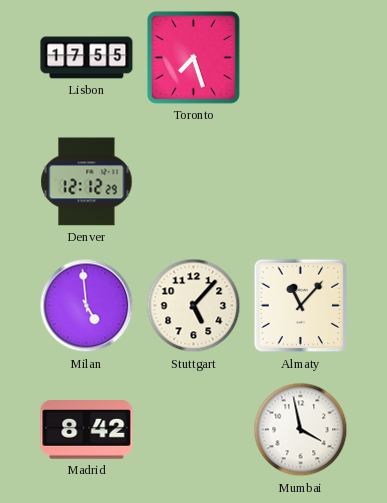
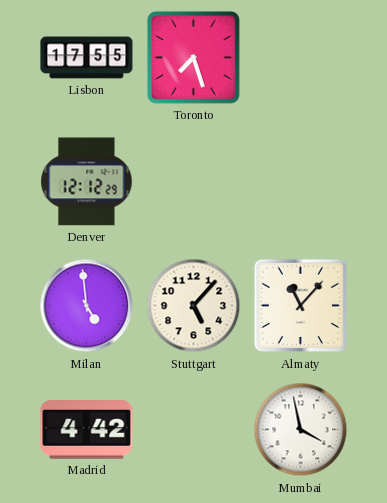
Madrid: 8:42 -> 4:42 (87, 430)
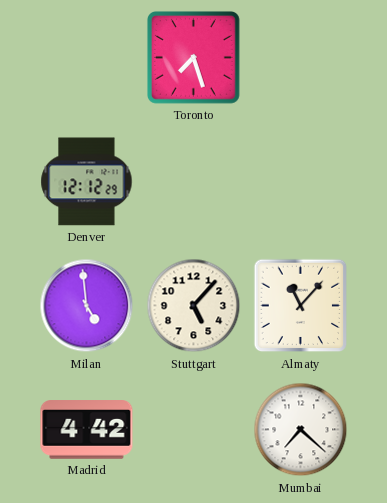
Lisbon: 17:55 -> none (87, 58)
Mumbai: 3:58 -> 7:22 (301, 430)
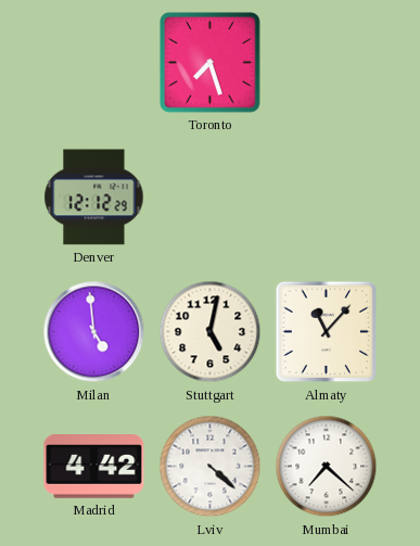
Stuttgart: 5:07 -> 5:02 (211, 332)
Lviv: none -> 4:22 (211, 467)
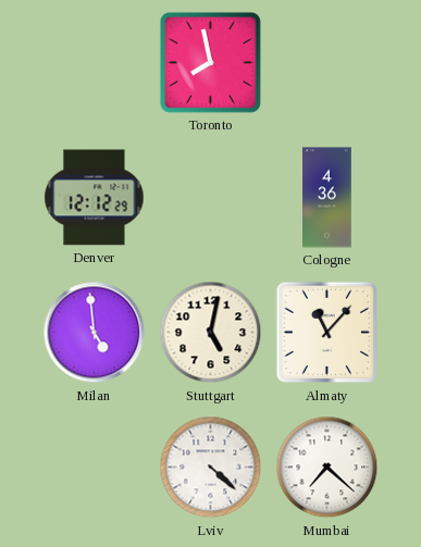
Toronto: 7:27 -> 7:58 (210, 62)
Cologne: none -> 4:36 (327, 198)
Madrid: 4:42 -> none (94, 467)
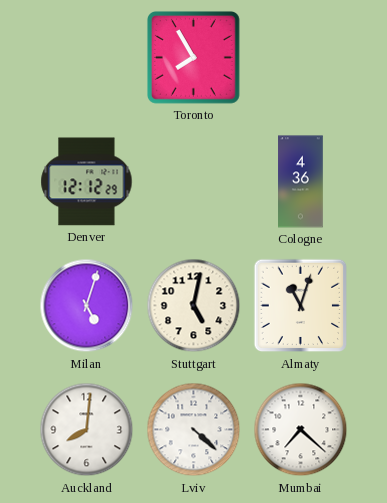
Toronto: 7:58 -> 7:55 (193, 57)
Milan: 4:59 -> 5:03 (87, 306)
Almaty: 11:07 -> 11:03 (301, 306)
Auckland: none -> 8:01 (87, 430)
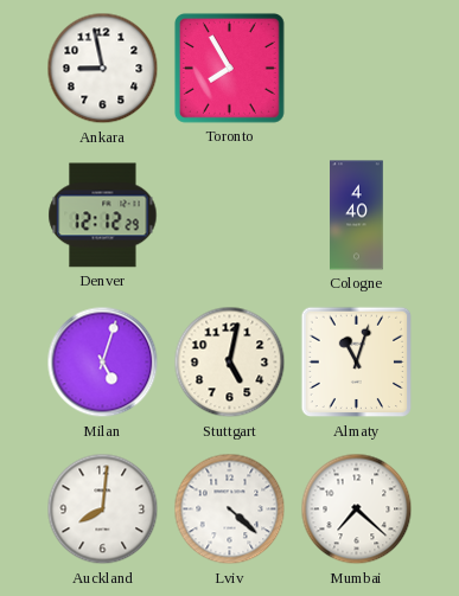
Ankara: none -> 8:58 (103, 69)
Cologne: 4:36 -> 4:40 (357, 216)
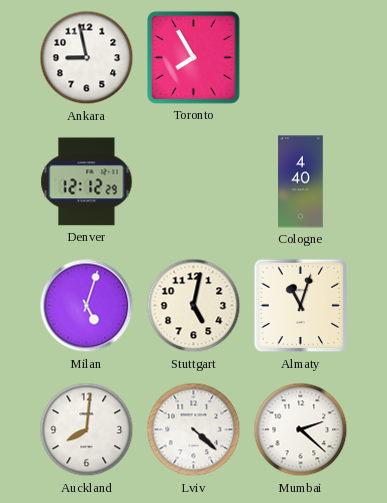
Mumbai: 7:22 -> 2:22 (301, 430)
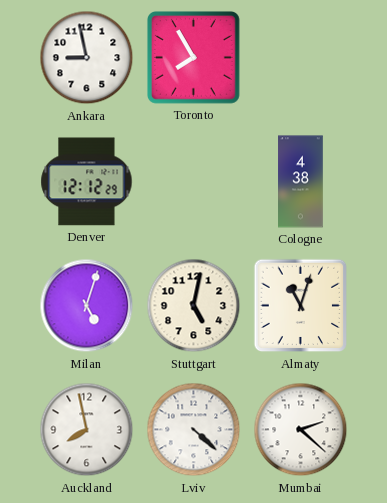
Cologne: 4:40 -> 4:38 (301, 182)
Auckland: 8:01 -> 7:58 (87, 430)
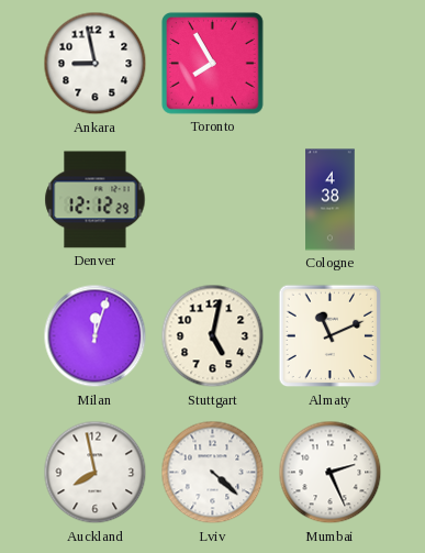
Milan: 5:03 -> 12:03 (96, 336)
Almaty: 11:03 -> 11:11 (331, 336)
Mumbai: 2:22 -> 2:26 (331, 473)
